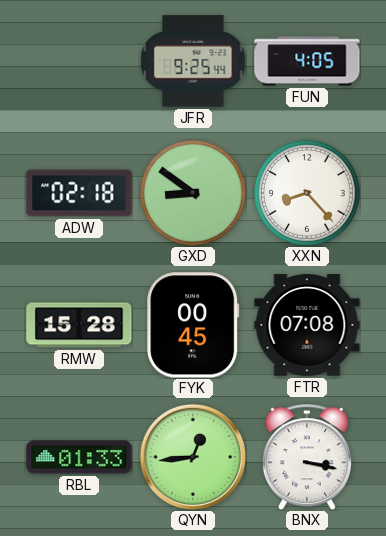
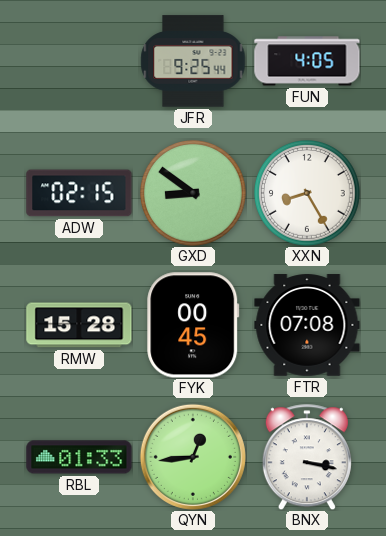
ADW: 02:18 -> 02:15 (79, 193)
XXN: 8:23 -> 8:25 (307, 193)
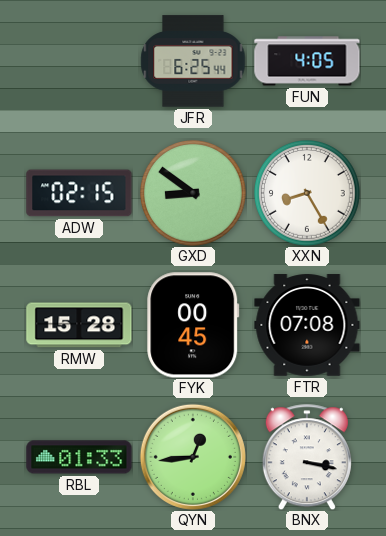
JFR: 9:25 -> 6:25 (193, 61)
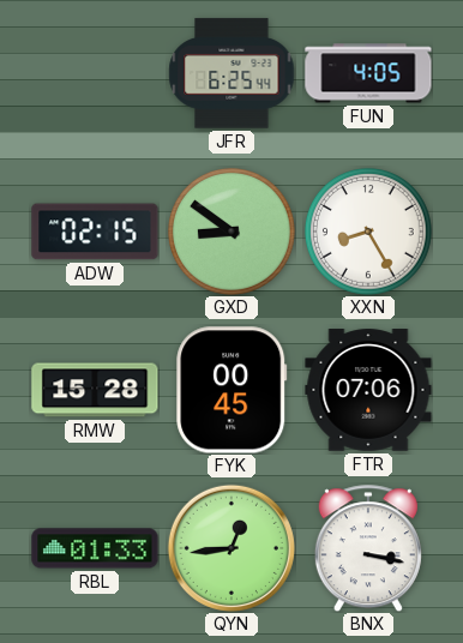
FTR: 07:08 -> 07:06 (368, 390)
